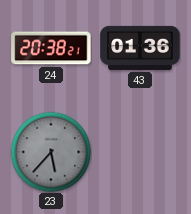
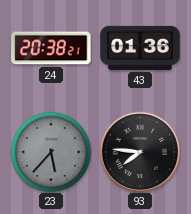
93: none -> 7:46 (140, 152)
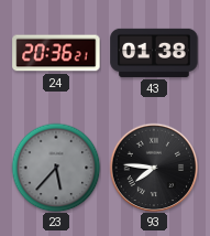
24: 20:38 -> 20:36 (56, 53)
43: 01:36 -> 01:38 (154, 53)
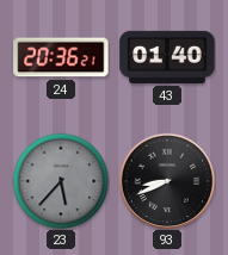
43: 01:38 -> 01:40 (167, 57)
93: 7:46 -> 8:41 (167, 181)
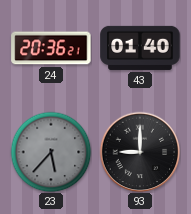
93: 8:41 -> 9:00 (140, 152)
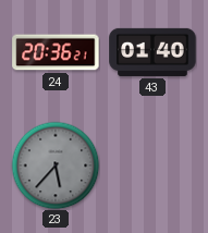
93: 9:00 -> none (140, 152)
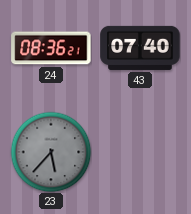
24: 20:36 -> 08:36 (51, 48)
43: 01:40 -> 07:40 (140, 48)
